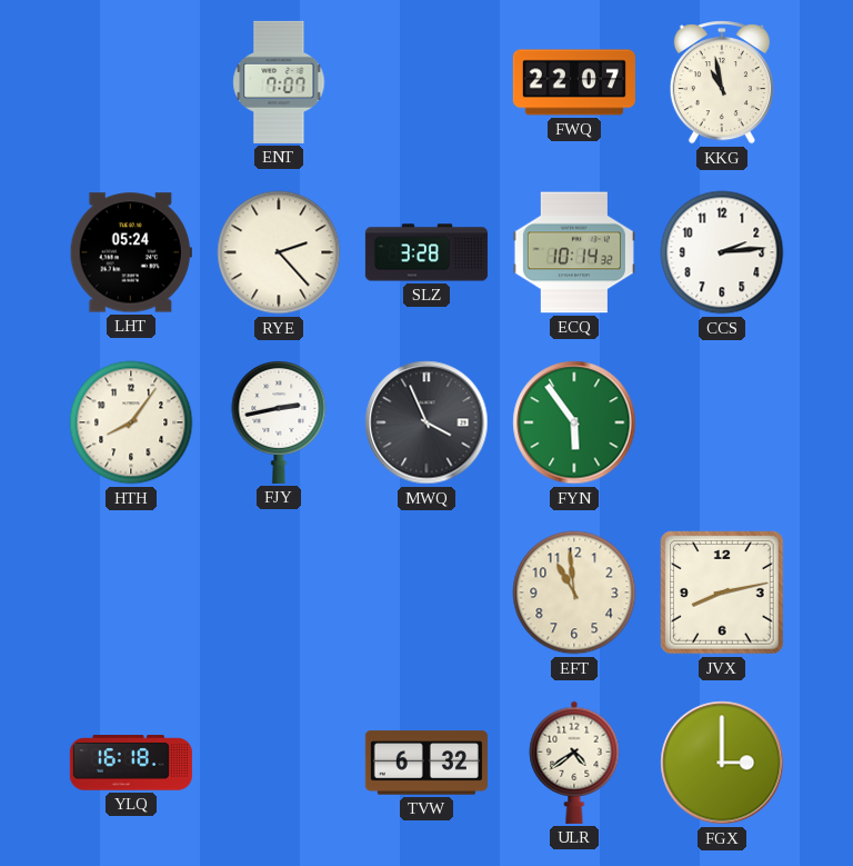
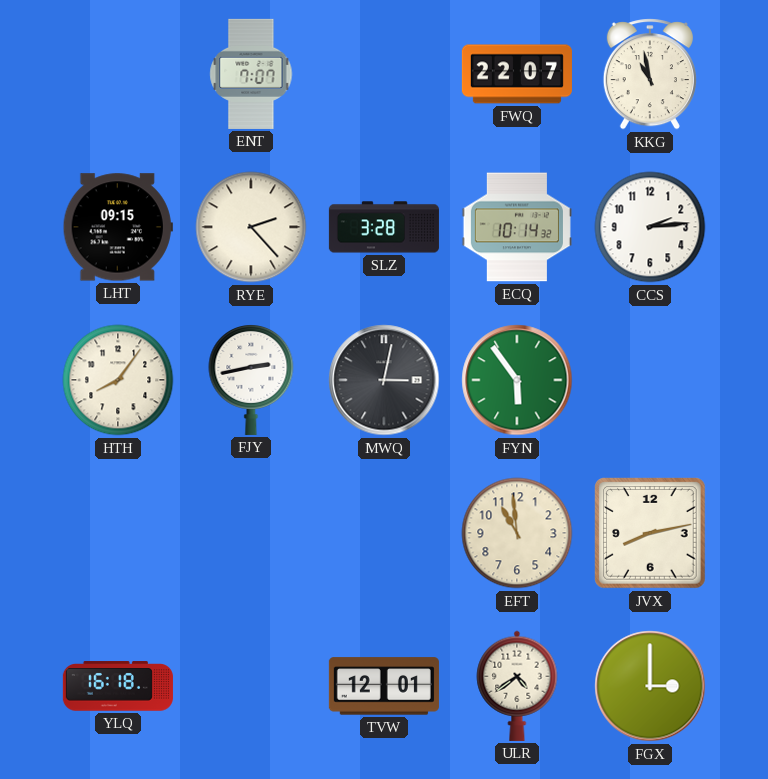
LHT: 05:24 -> 09:15 (118, 227)
MWQ: 3:56 -> 3:02 (384, 380)
TVW: 6:32 -> 12:01 (384, 686)
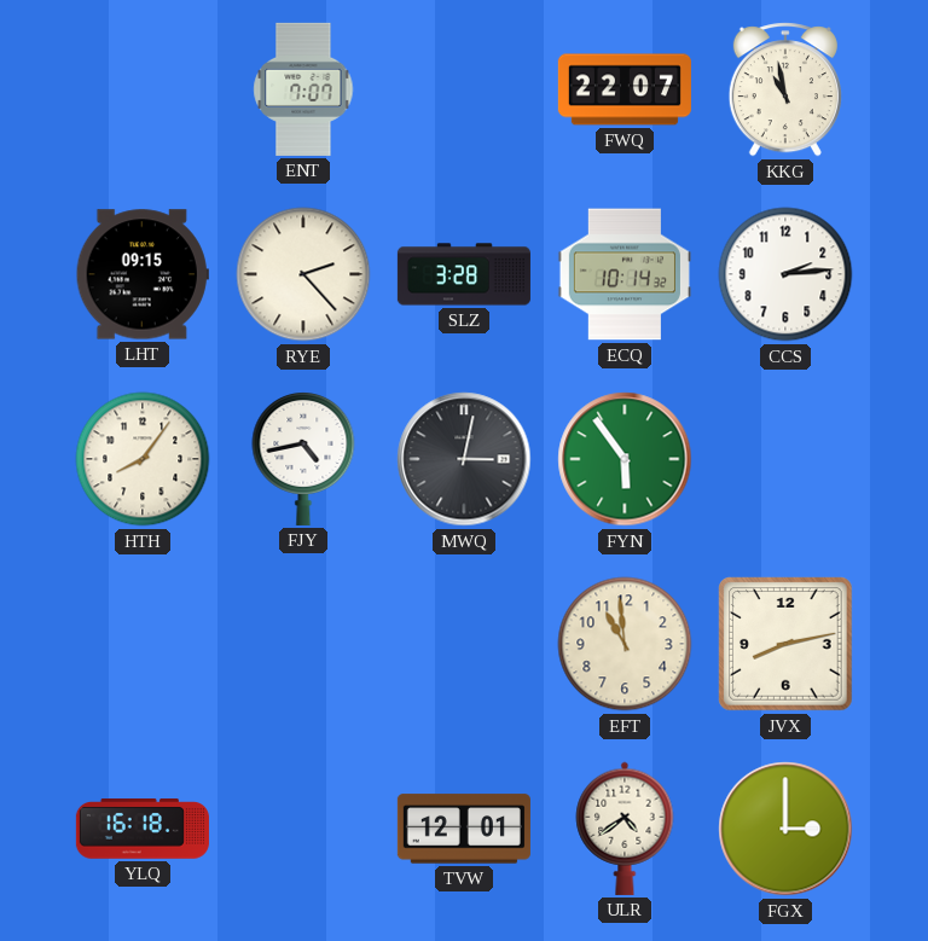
FJY: 2:43 -> 4:43 (303, 459)
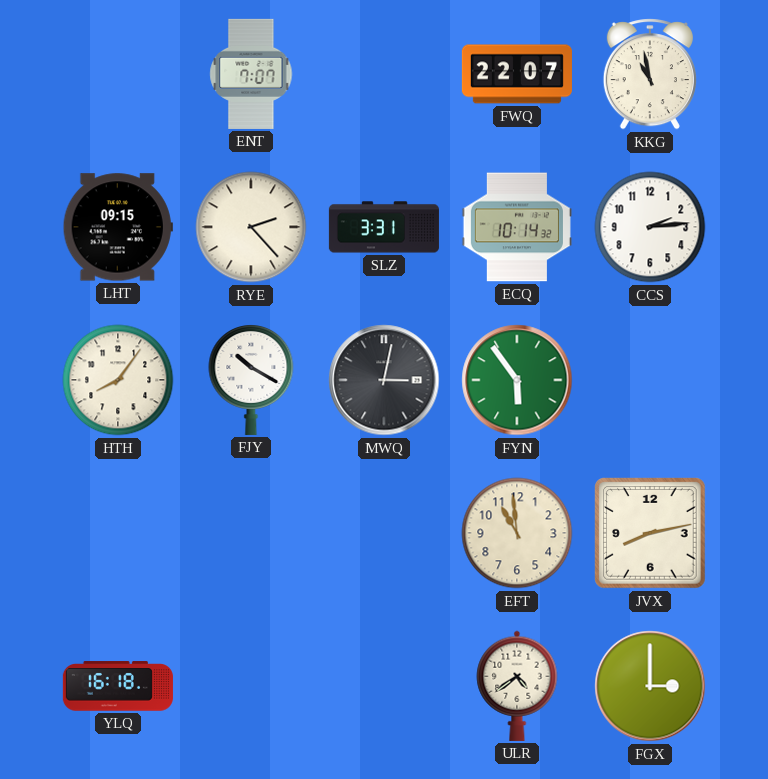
SLZ: 3:28 -> 3:31 (384, 227)
FJY: 4:43 -> 10:20 (251, 380)
TVW: 12:01 -> none (464, 829)
